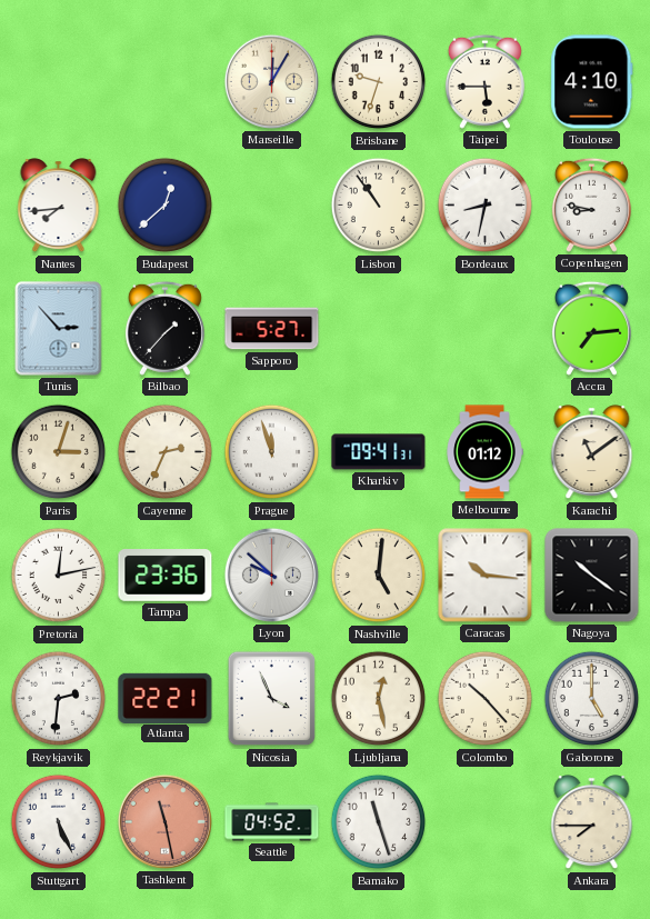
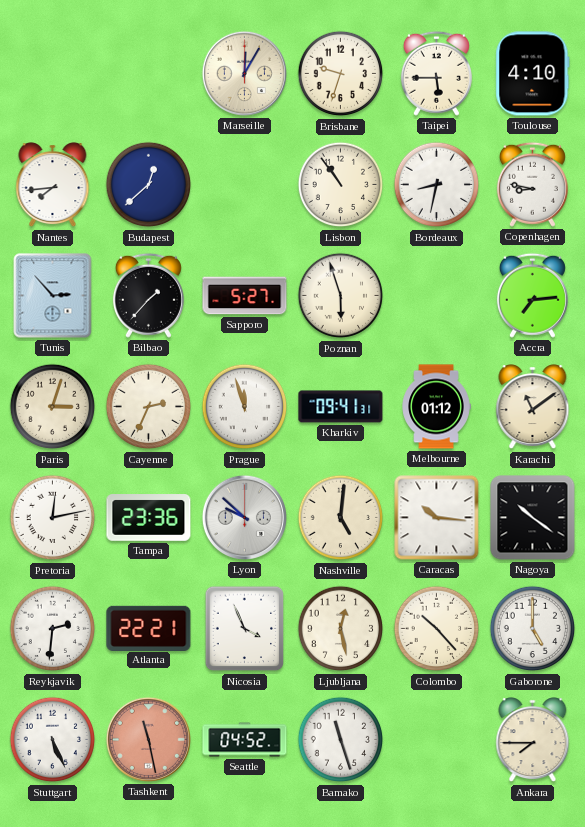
Poznan: none -> 5:57 (341, 296)
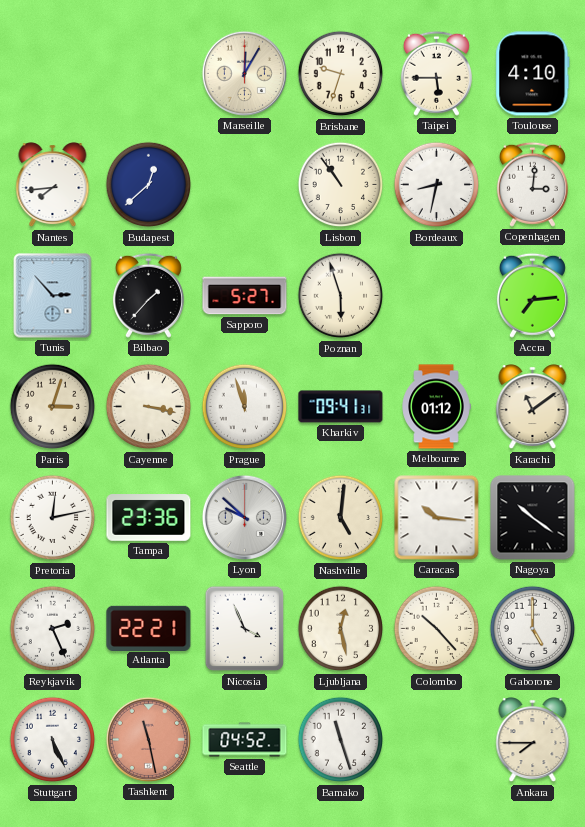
Copenhagen: 8:47 -> 3:01 (532, 184)
Cayenne: 2:34 -> 3:17 (149, 407)
Reykjavik: 2:31 -> 2:26 (53, 629)
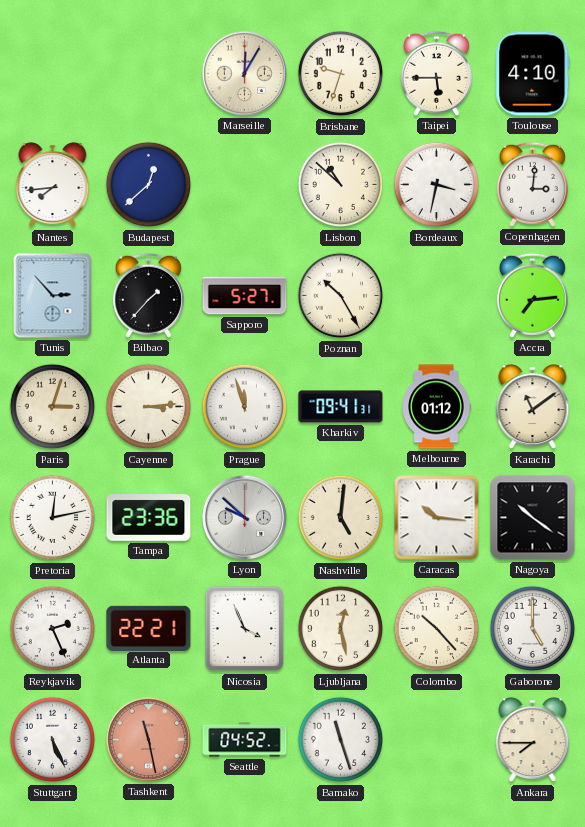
Lisbon: 10:54 -> 10:52 (341, 185)
Bordeaux: 8:32 -> 3:32 (437, 185)
Poznan: 5:57 -> 10:25 (341, 296)
Cayenne: 3:17 -> 3:14 (149, 407)
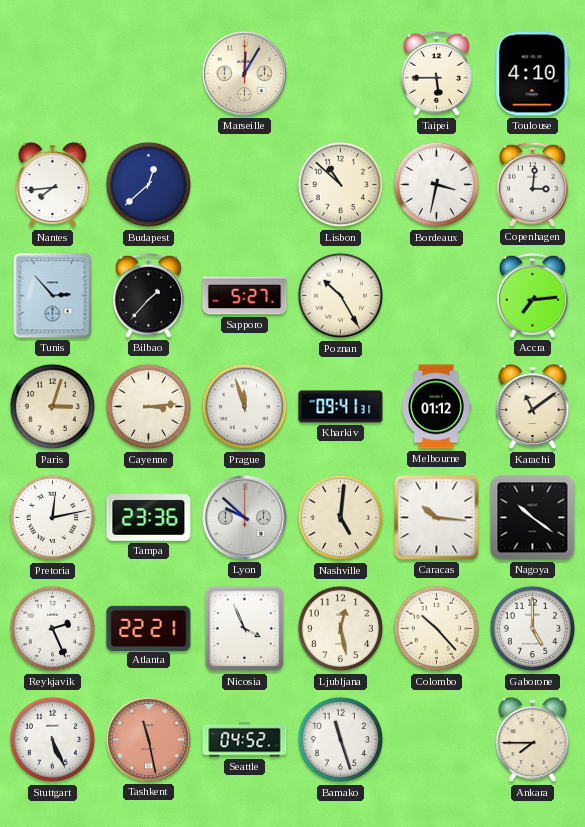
Brisbane: 9:33 -> none (341, 74)
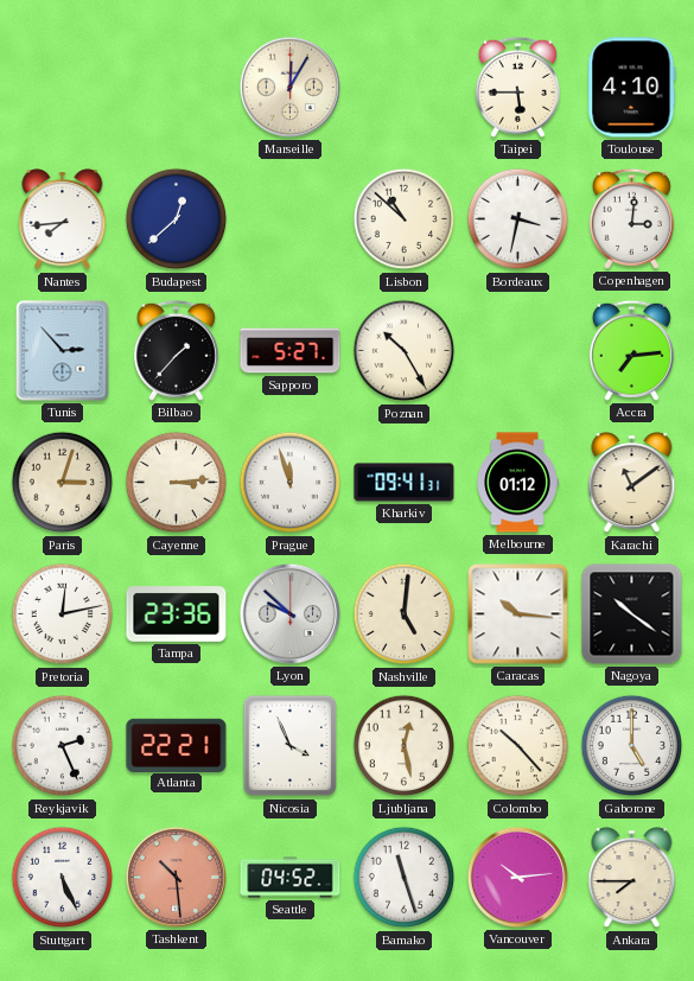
Tashkent: 11:28 -> 10:29 (176, 877)
Vancouver: none -> 10:14 (517, 877)
